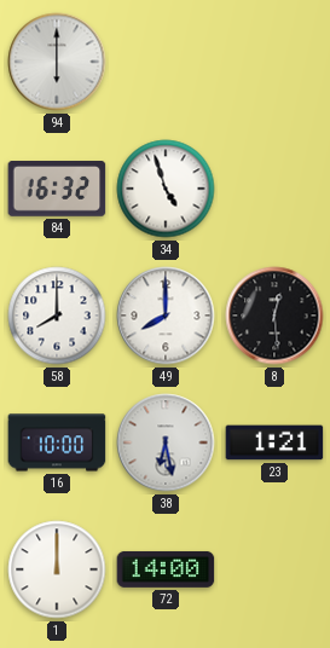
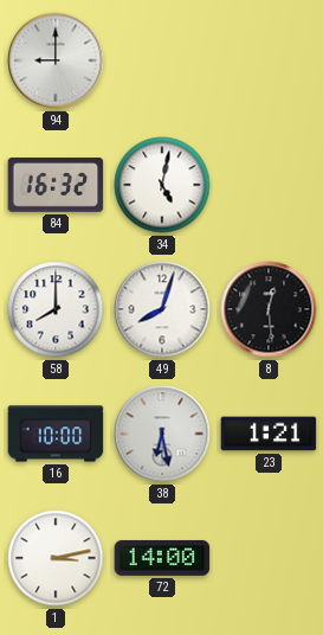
94: 6:00 -> 9:00 (56, 60)
34: 4:57 -> 5:02 (162, 185)
49: 8:00 -> 8:03 (162, 309)
1: 12:00 -> 3:13 (56, 558)
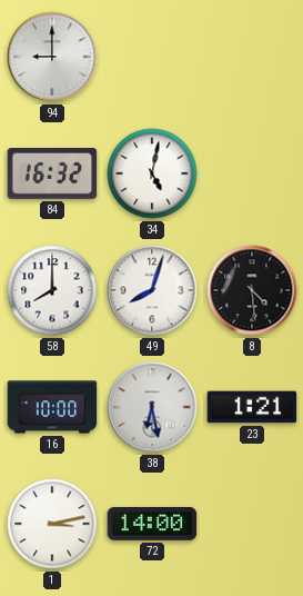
8: 12:29 -> 4:29 (252, 290)
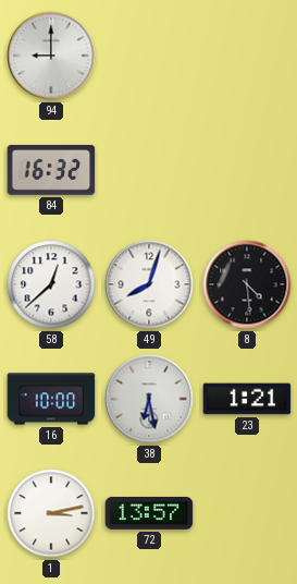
34: 5:02 -> none (152, 173)
58: 8:00 -> 12:38 (51, 284)
72: 14:00 -> 13:57 (149, 513)
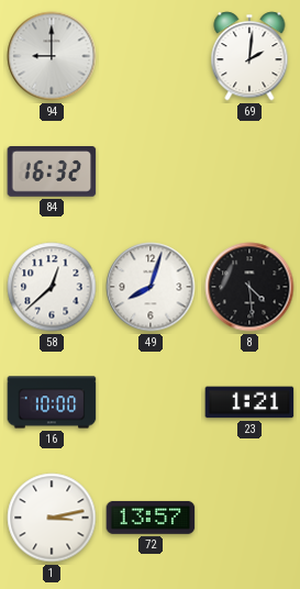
69: none -> 2:01 (249, 56)
38: 6:28 -> none (149, 399)
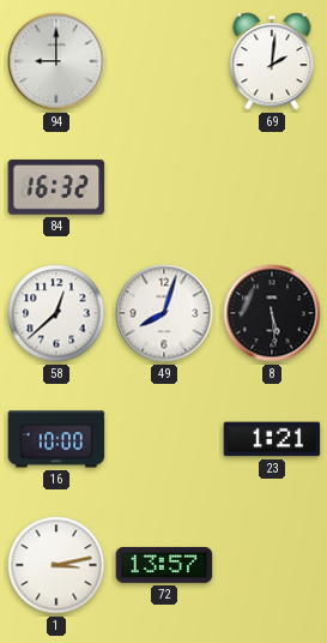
8: 4:29 -> 5:29 (272, 313)
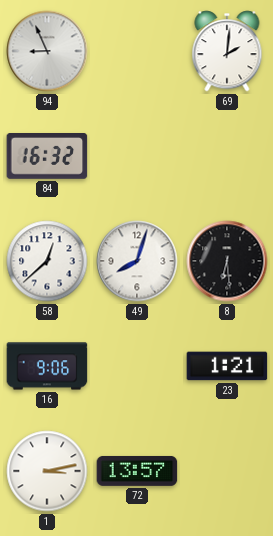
94: 9:00 -> 8:56 (47, 51)
8: 5:29 -> 6:29 (227, 261)
16: 10:00 -> 9:06 (47, 366)
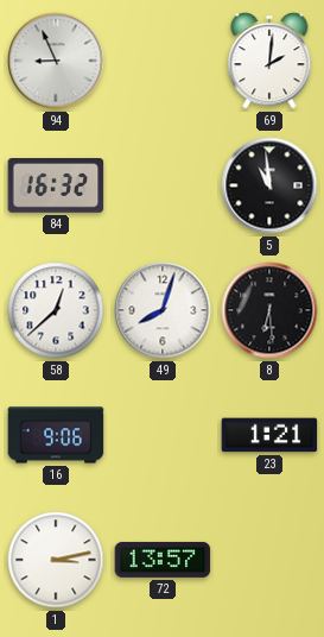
5: none -> 10:59 (269, 185)
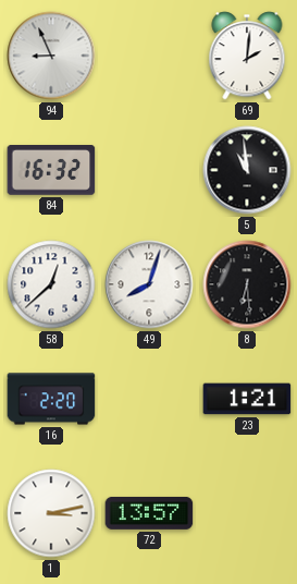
16: 9:06 -> 2:20 (51, 399)
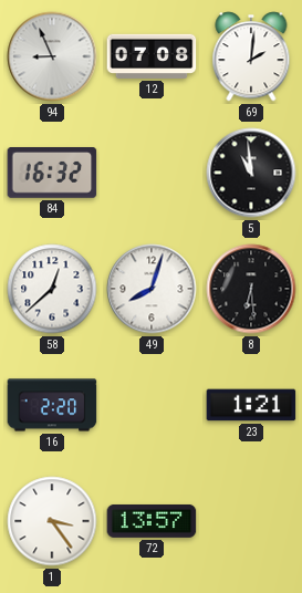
12: none -> 07:08 (152, 56)
1: 3:13 -> 3:24 (52, 521)
